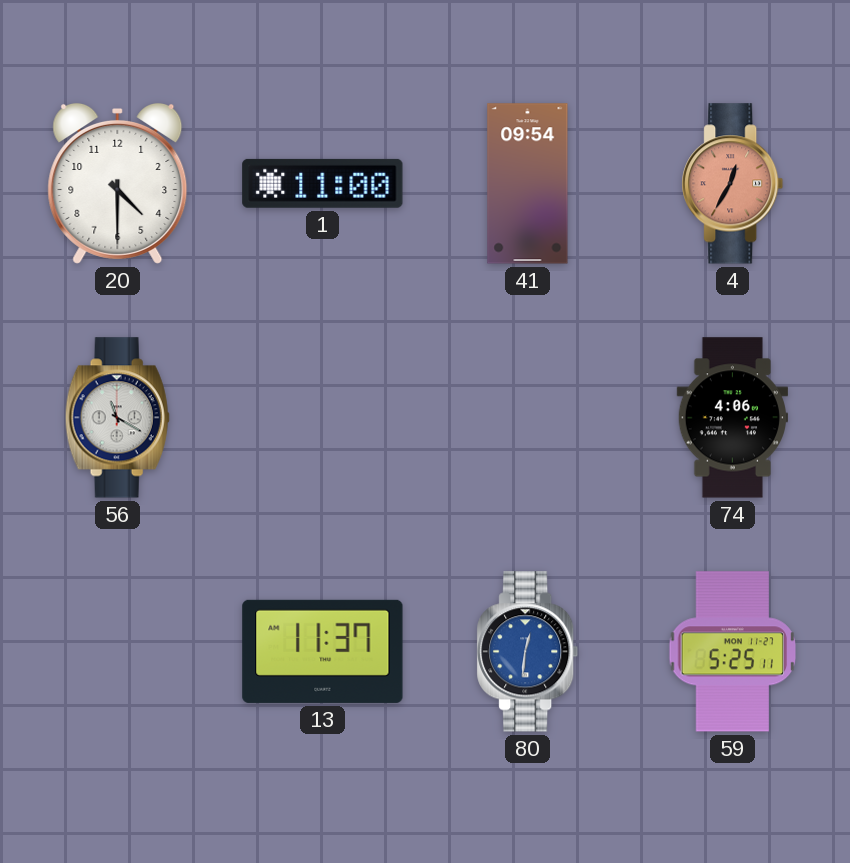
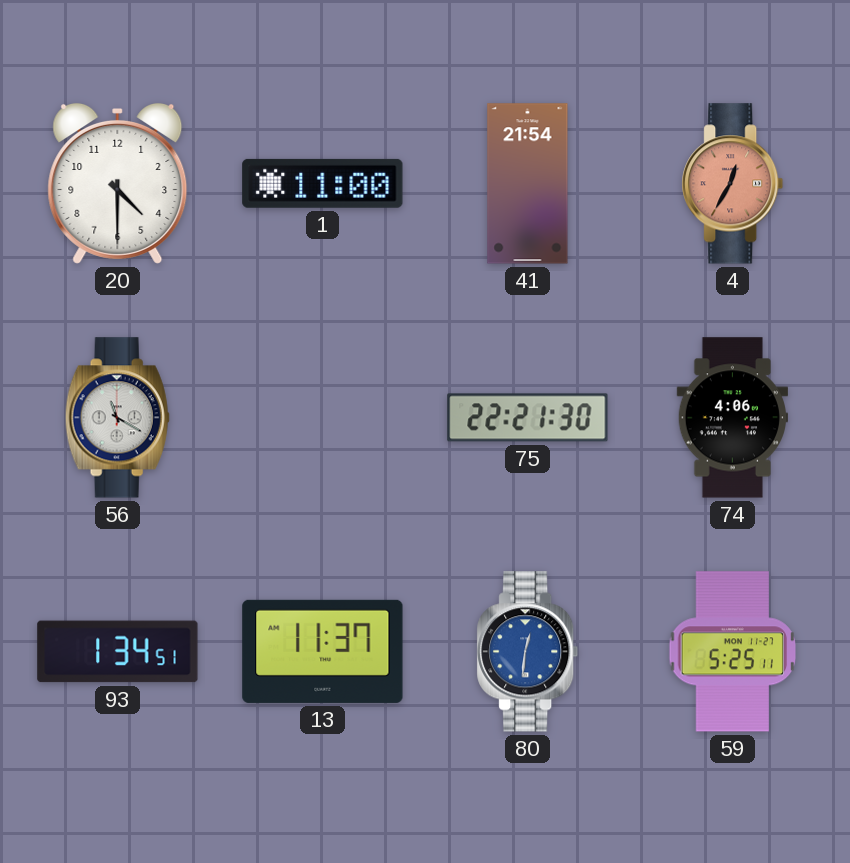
41: 09:54 -> 21:54 (528, 184)
75: none -> 22:21 (528, 418)
93: none -> 1:34 (118, 652)
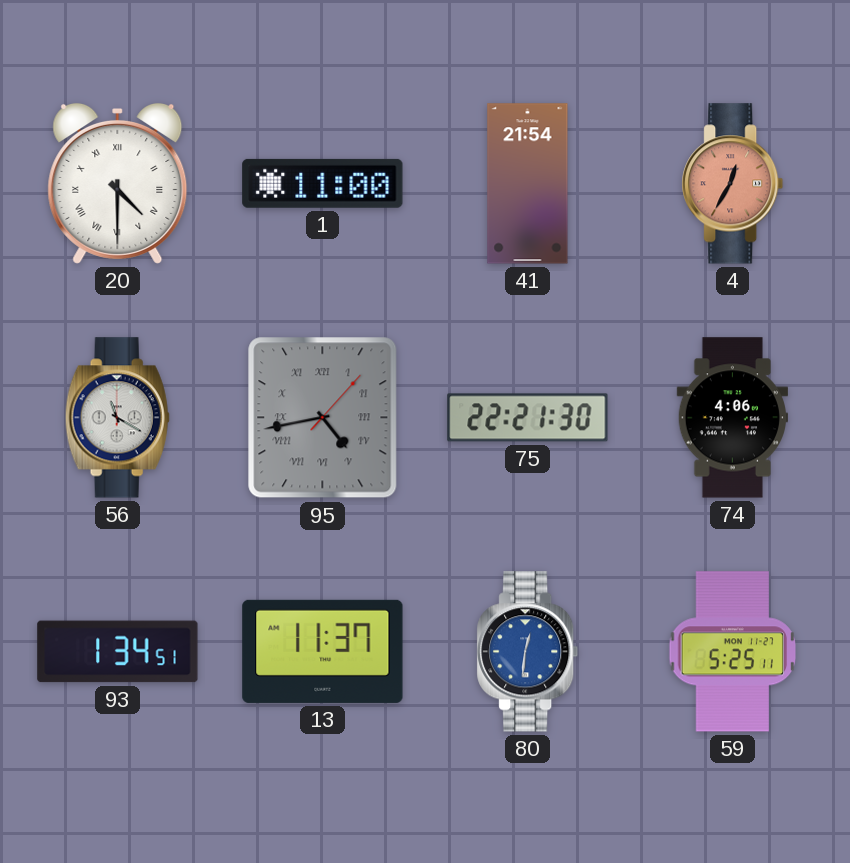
20 numerals: Arabic -> Roman (118, 183)
95: none -> 4:43 (323, 418)
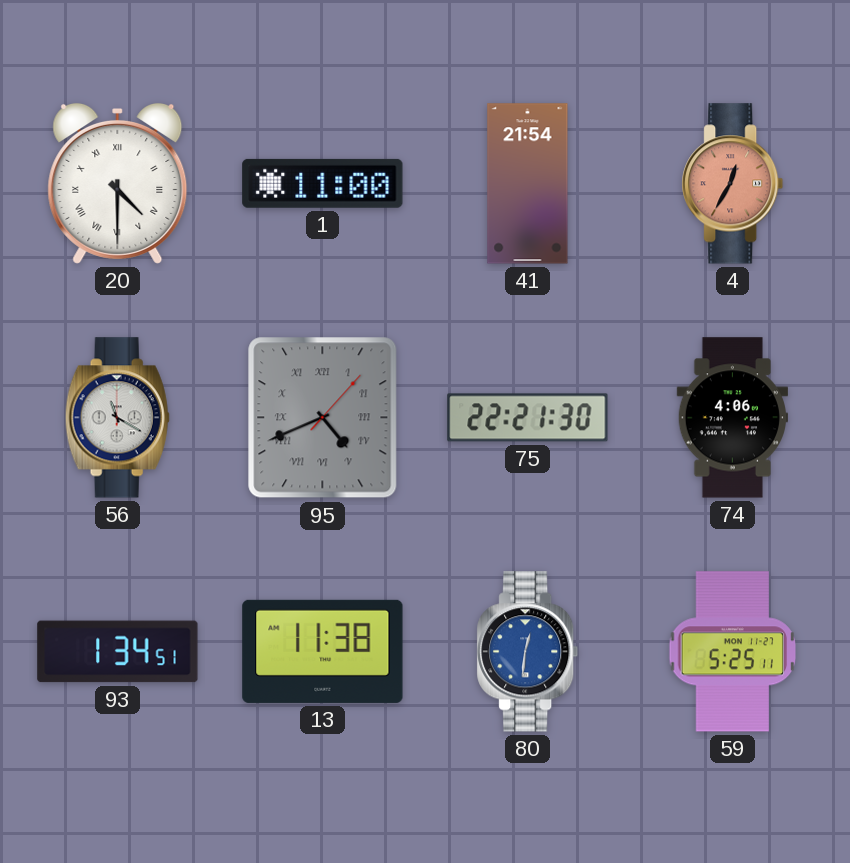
95: 4:43 -> 4:41 (323, 418)
13: 11:37 -> 11:38 (323, 651)
